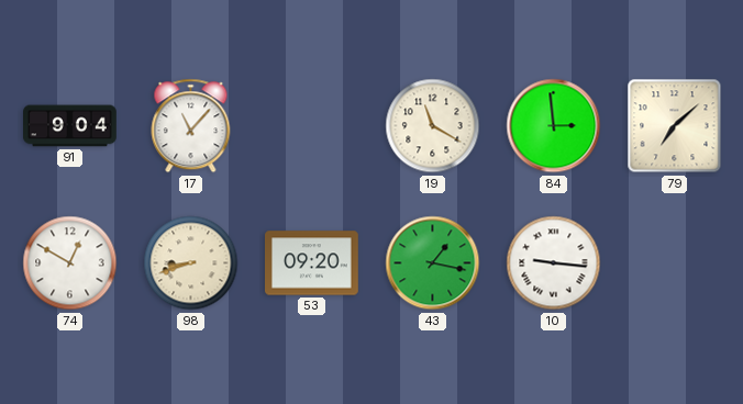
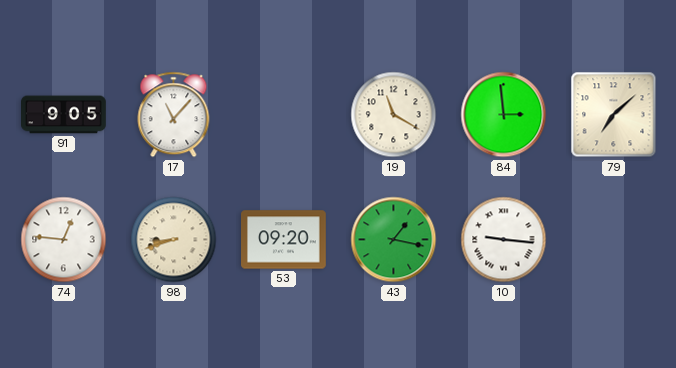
91: 9:04 -> 9:05 (64, 115)
74: 12:50 -> 12:46 (64, 240)
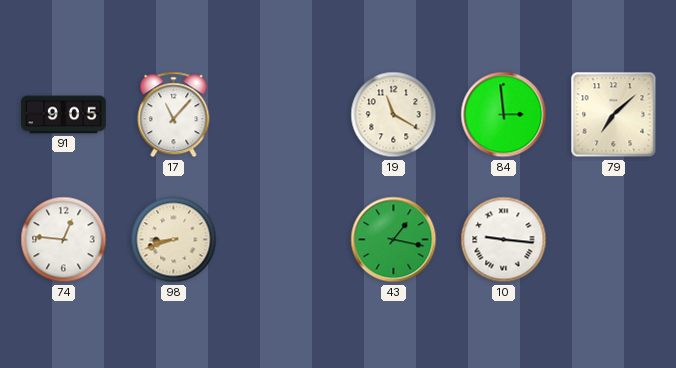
53: 09:20 -> none (284, 240)
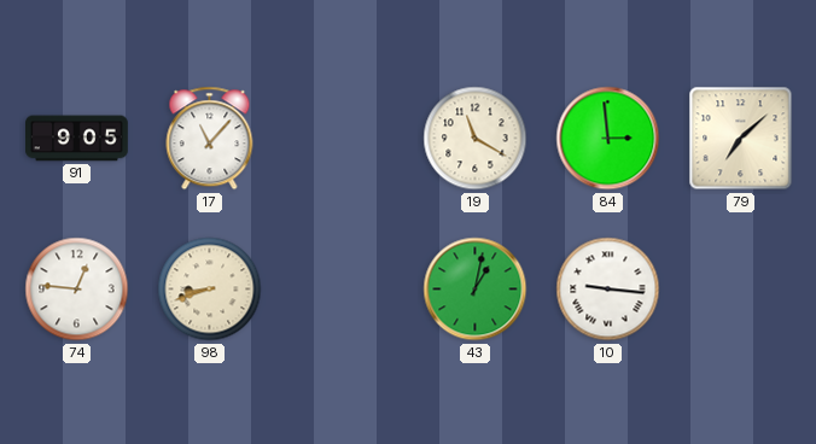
43: 1:17 -> 1:02 (476, 290)
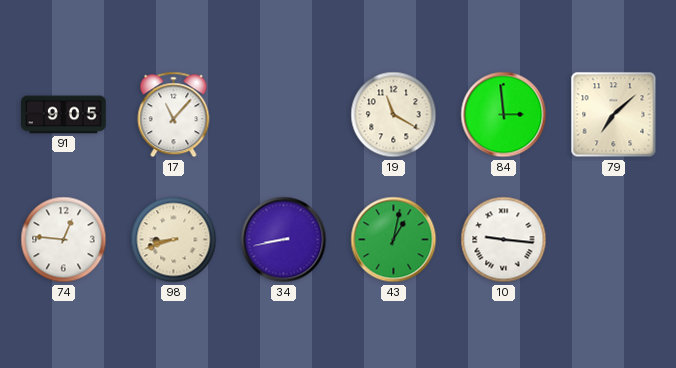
34: none -> 8:43 (284, 240)
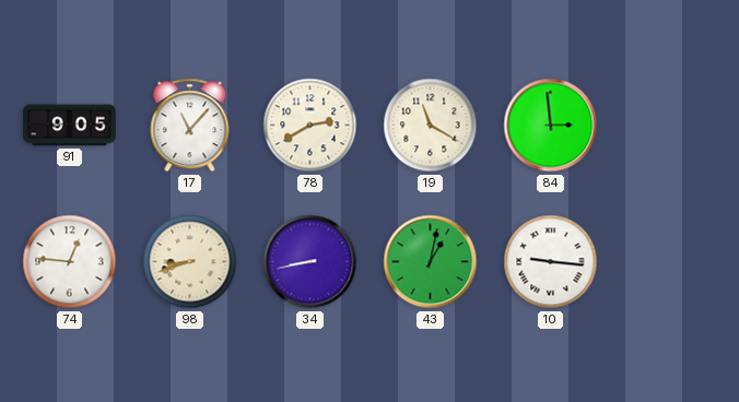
78: none -> 2:40 (310, 126)
79: 7:08 -> none (614, 115)
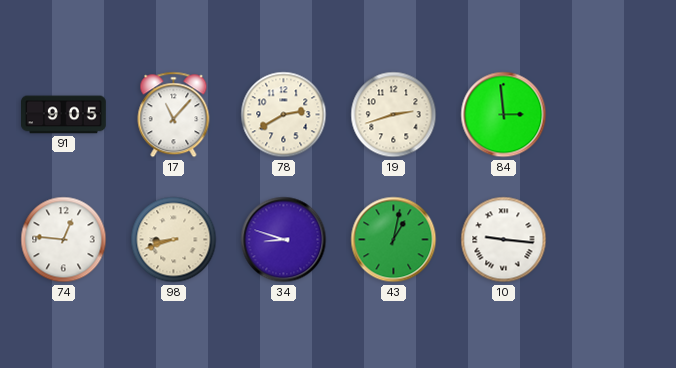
19: 11:20 -> 2:42 (394, 115)
34: 8:43 -> 8:48 (284, 240)
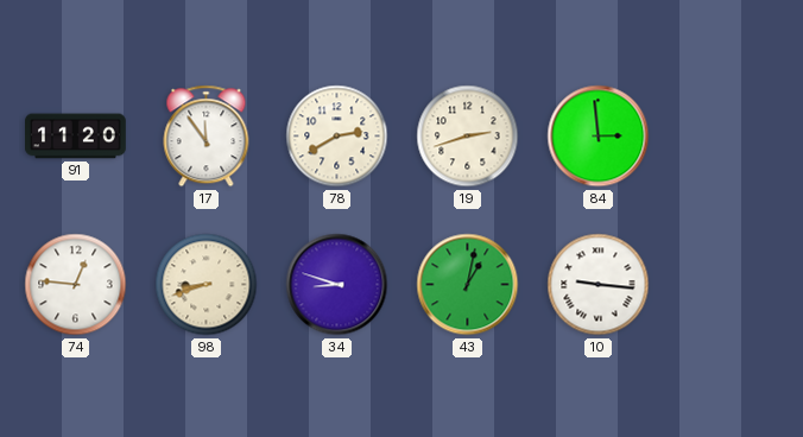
91: 9:05 -> 11:20 (76, 137)
17: 11:07 -> 11:54 (207, 137)
